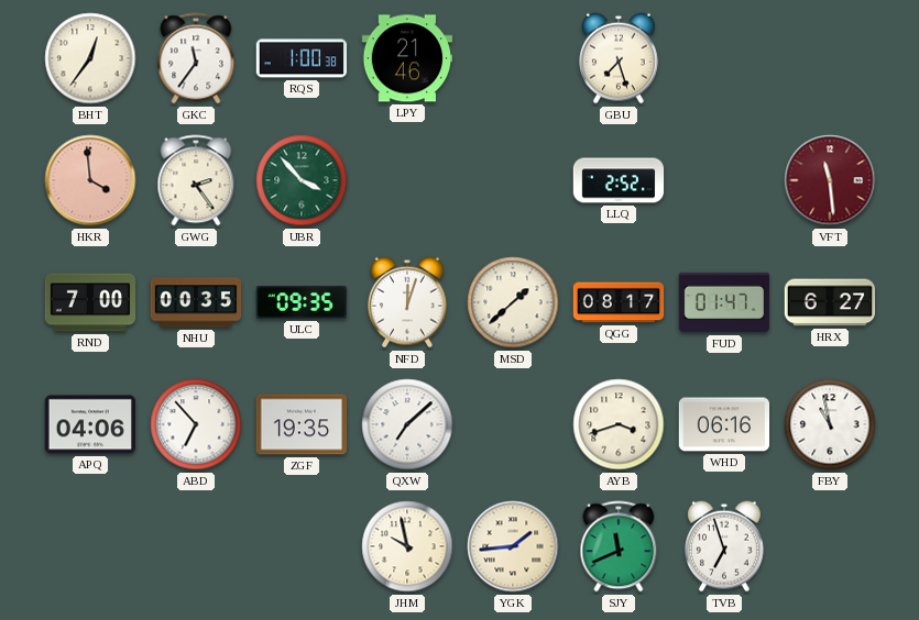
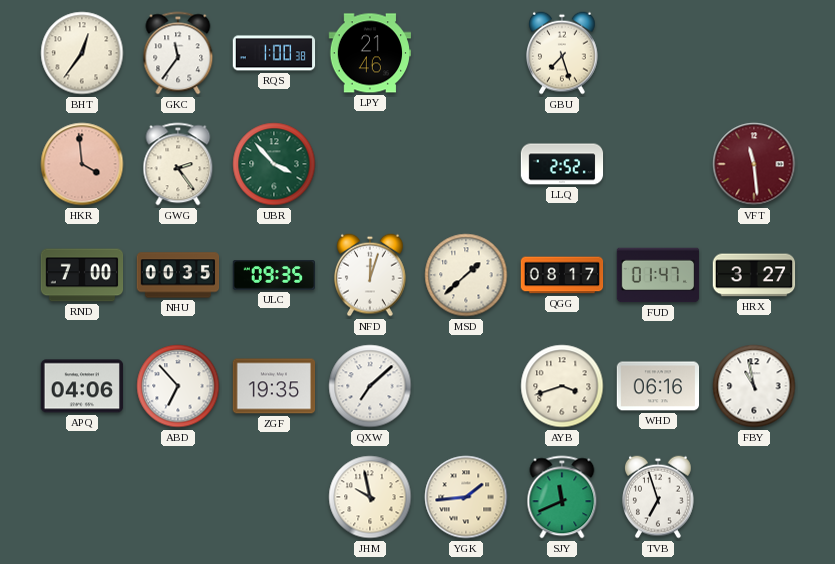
HRX: 6:27 -> 3:27 (754, 275)
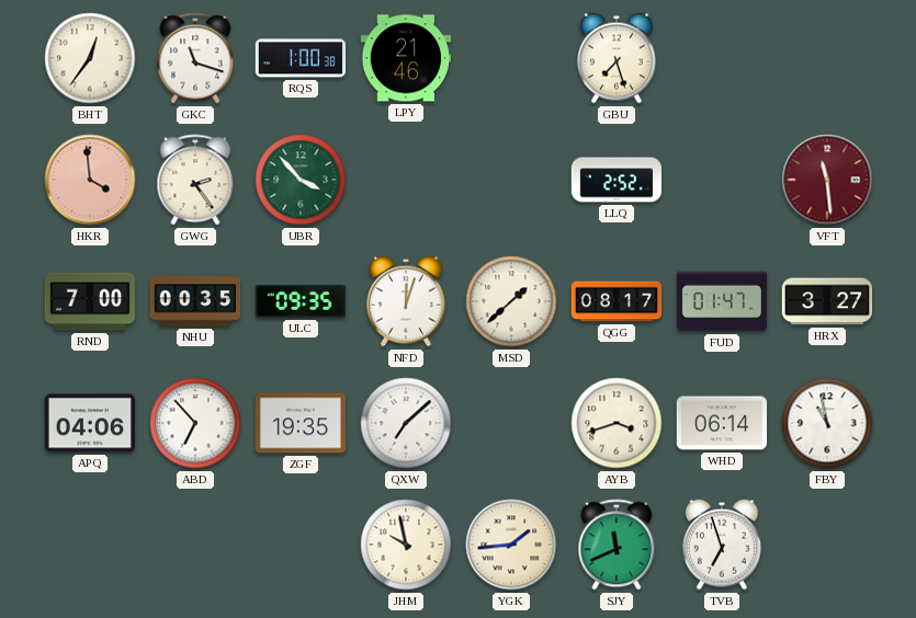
GKC: 11:36 -> 11:18 (195, 58)
WHD: 06:16 -> 06:14 (722, 423)
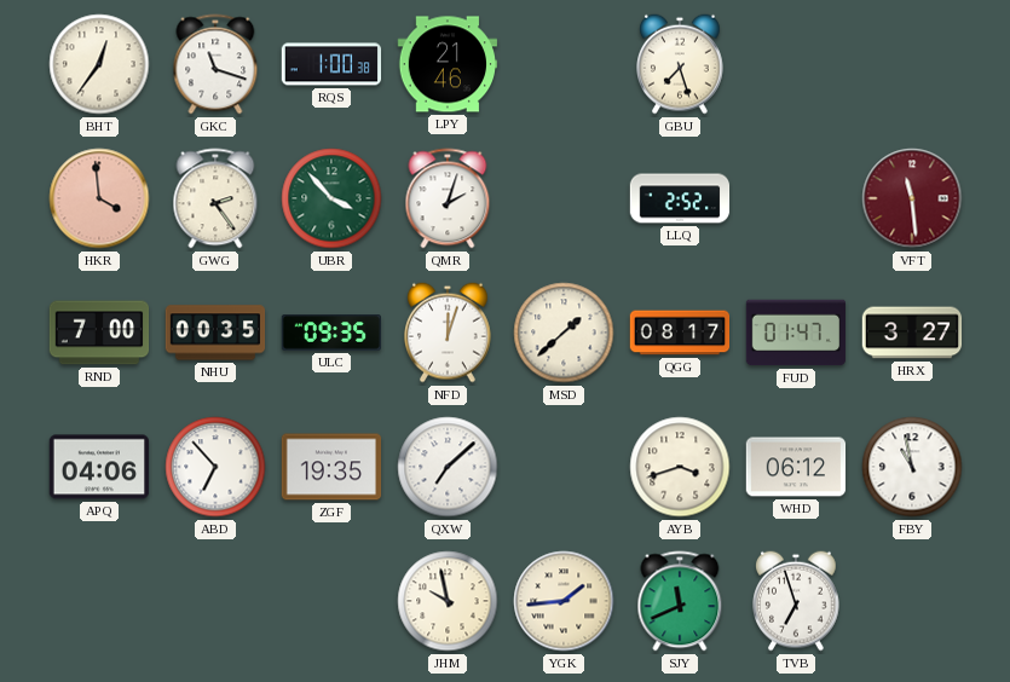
QMR: none -> 2:03 (448, 198)
WHD: 06:14 -> 06:12 (796, 467)
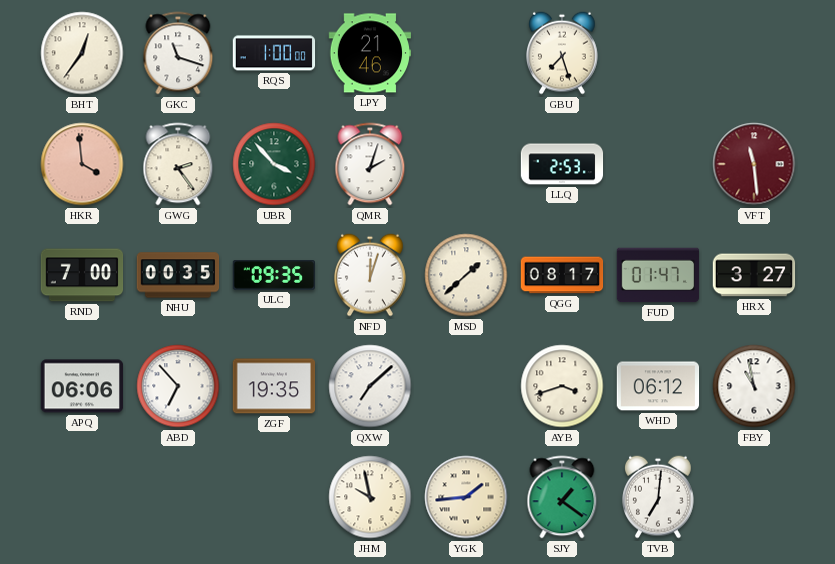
RQS: 1:00:38 -> 1:00:00 (274, 53)
LLQ: 2:52 -> 2:53 (562, 164)
APQ: 04:06 -> 06:06 (82, 386)
SJY: 11:41 -> 1:21 (562, 497)
TVB: 6:57 -> 7:01 (659, 497)
